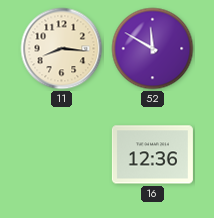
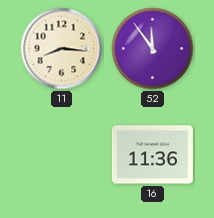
52: 11:50 -> 11:54 (153, 49)
16: 12:36 -> 11:36 (152, 155)
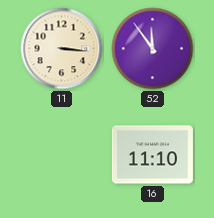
11: 8:16 -> 3:16 (62, 49)
16: 11:36 -> 11:10 (152, 155)
